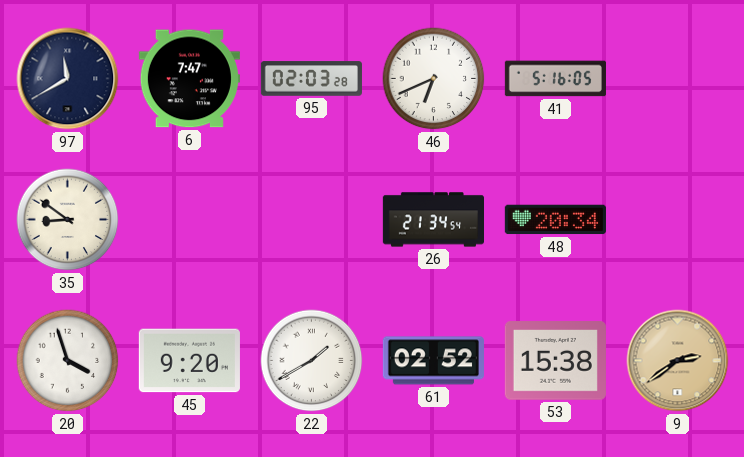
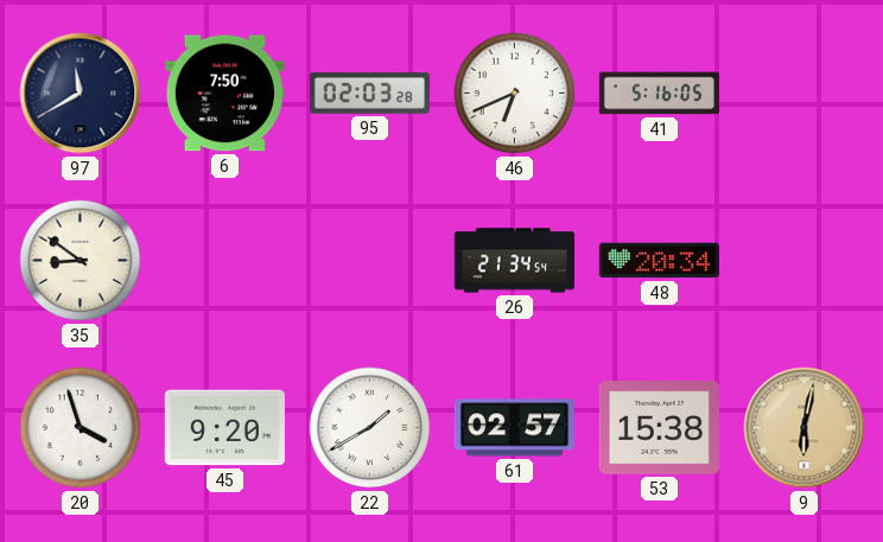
6: 7:47 -> 7:50 (224, 94)
61: 02:52 -> 02:57 (514, 428)
9: 2:39 -> 6:02 (805, 428)
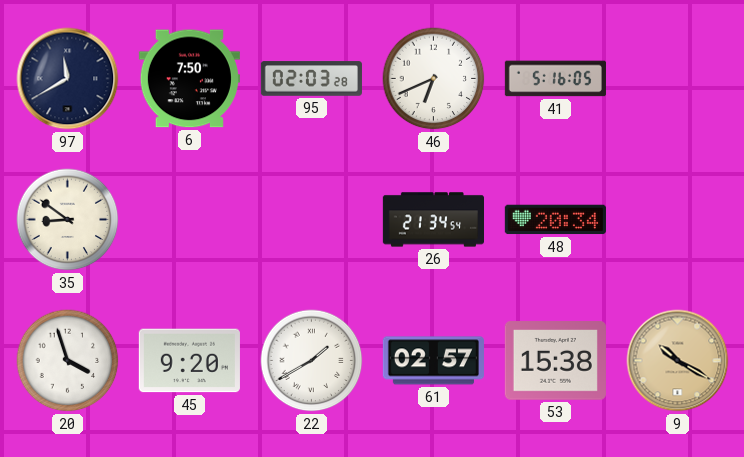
9: 6:02 -> 10:20 (678, 361)
